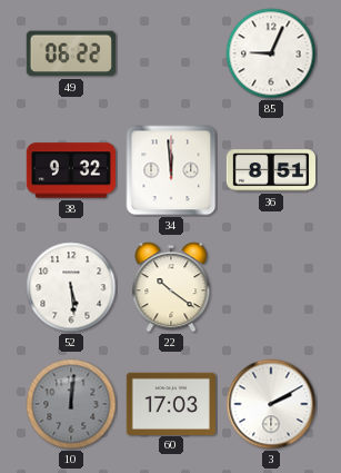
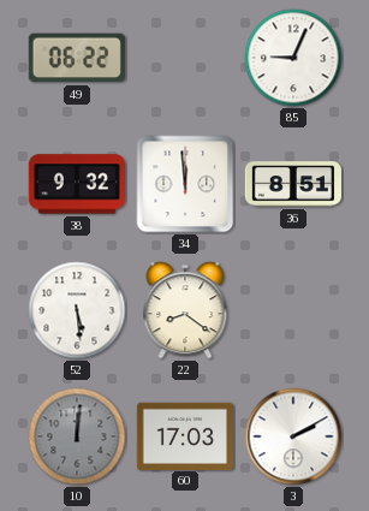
22: 10:21 -> 8:21 (185, 310)
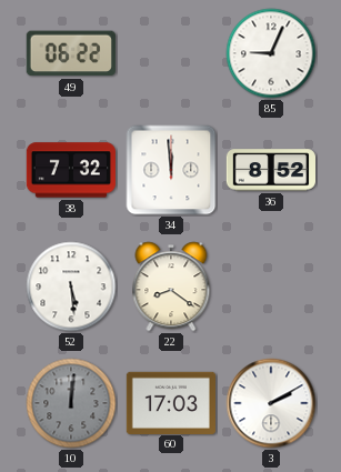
38: 9:32 -> 7:32 (70, 170)
36: 8:51 -> 8:52 (270, 170)
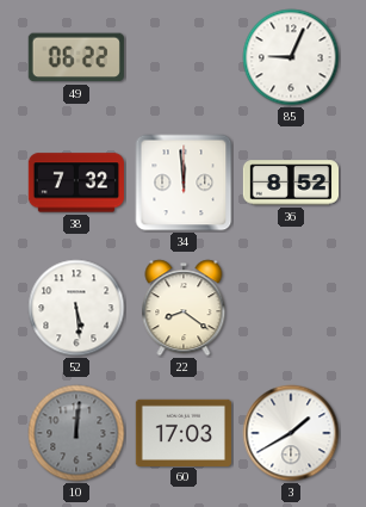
3: 2:10 -> 1:40 (291, 433)
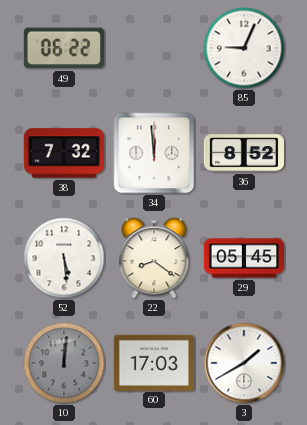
29: none -> 05:45 (243, 258)
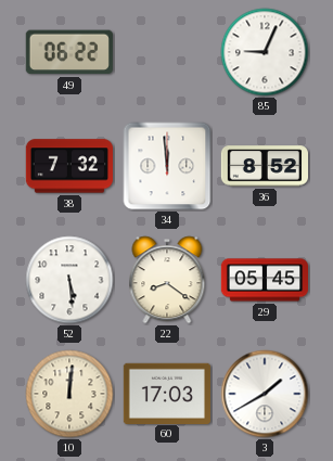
10 dial: grey -> cream (69, 394)
